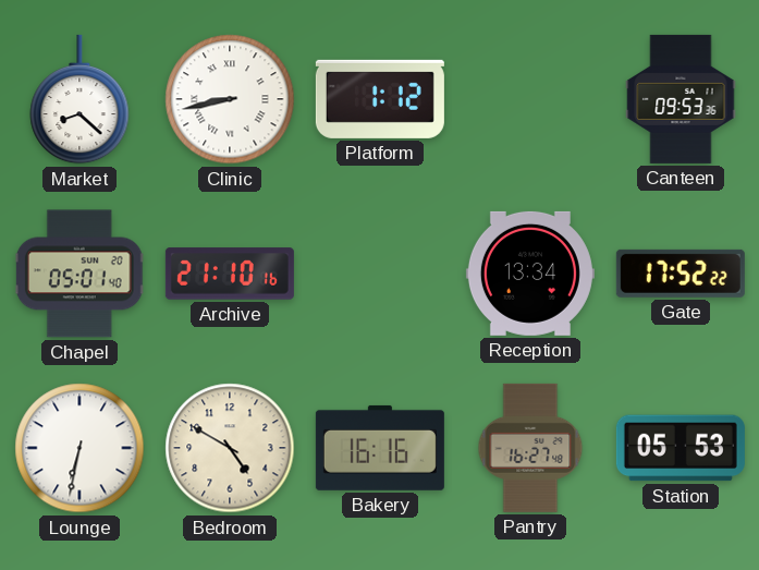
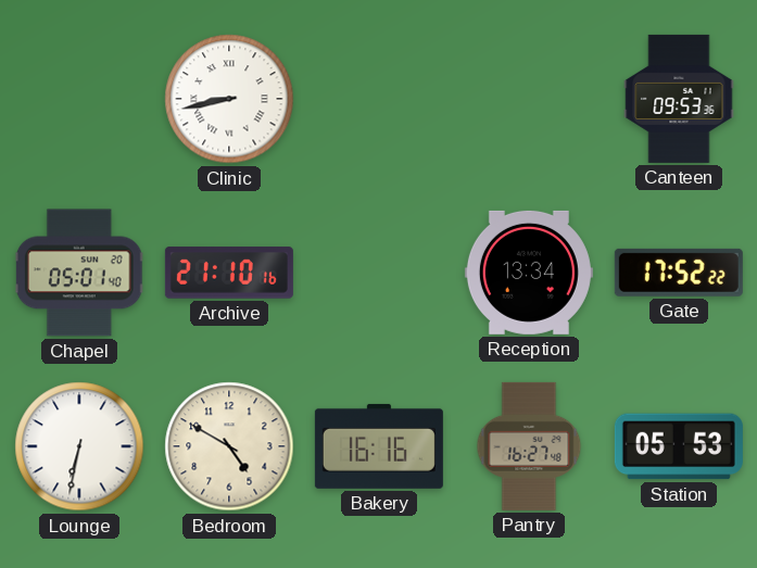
Market: 8:22 -> none (79, 99)
Platform: 1:12 -> none (380, 99)
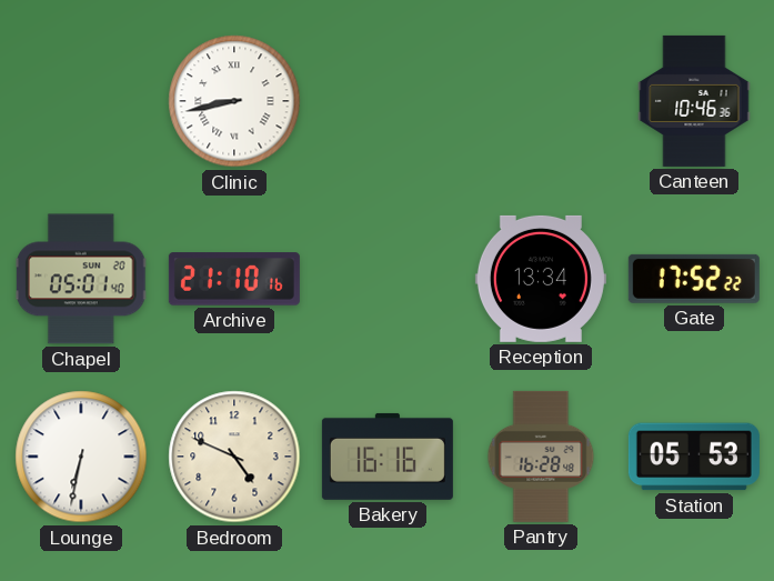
Canteen: 09:53 -> 10:46 (694, 101)
Bedroom: 4:50 -> 4:49 (234, 457)
Pantry: 16:27 -> 16:28 (541, 457)
